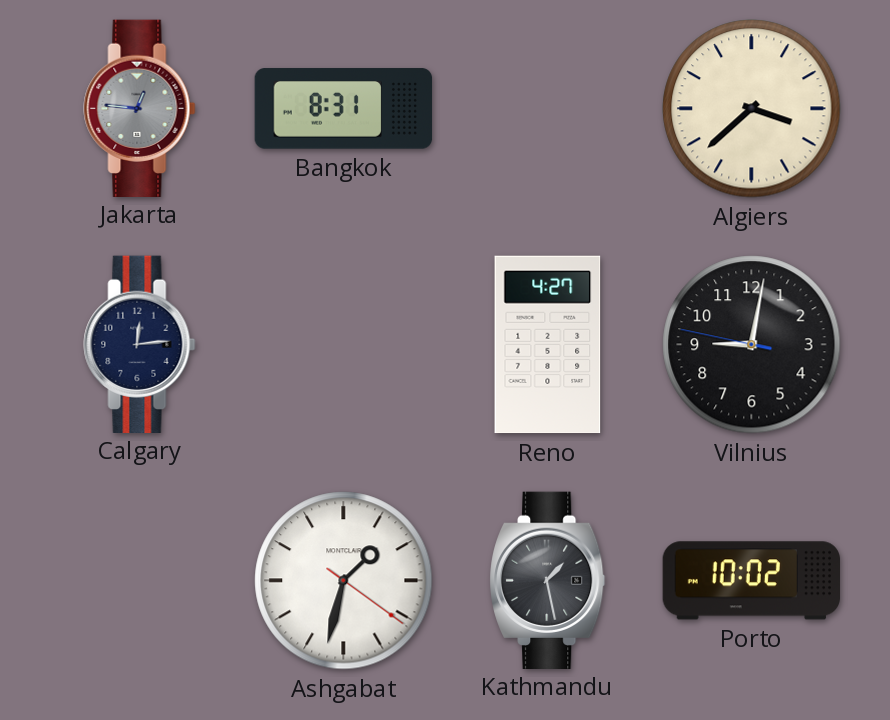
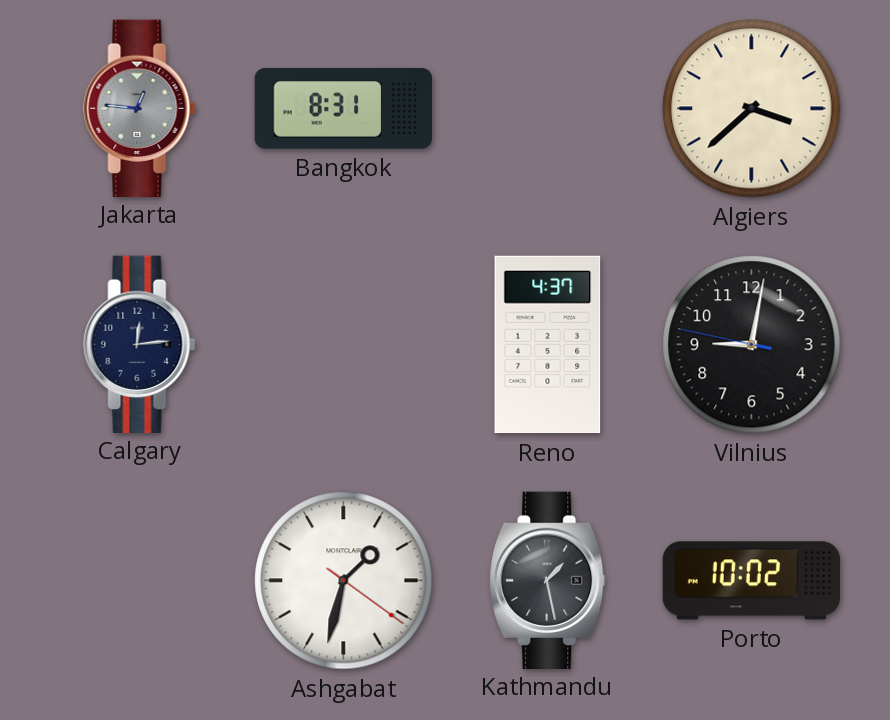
Reno: 4:27 -> 4:37 (548, 345)
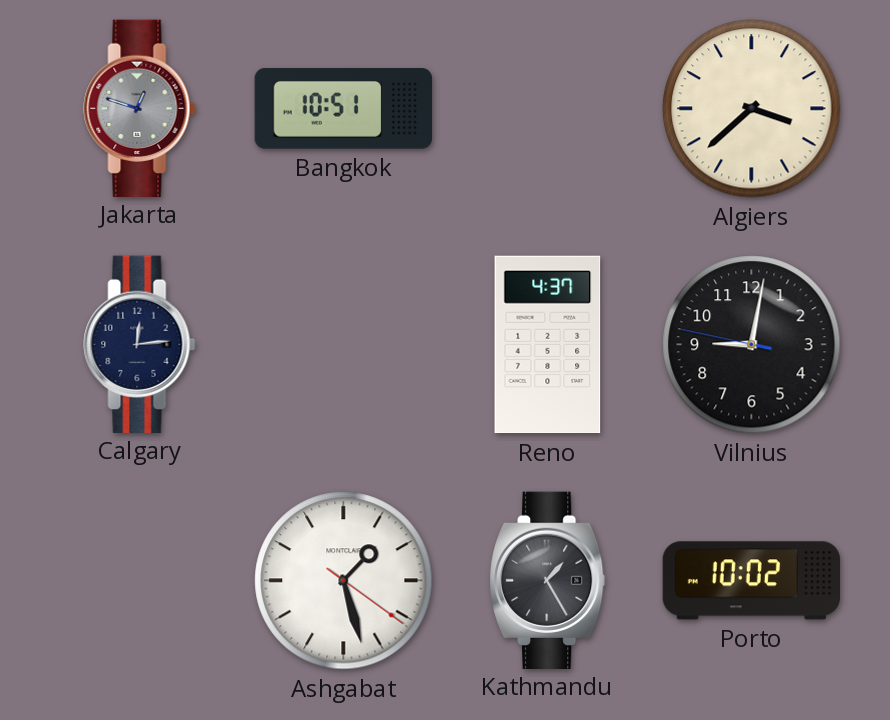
Jakarta: 12:46 -> 12:48 (140, 108)
Bangkok: 8:31 -> 10:51 (344, 109)
Ashgabat: 1:32 -> 1:27 (344, 581)
Kathmandu: 1:28 -> 1:25 (548, 580)
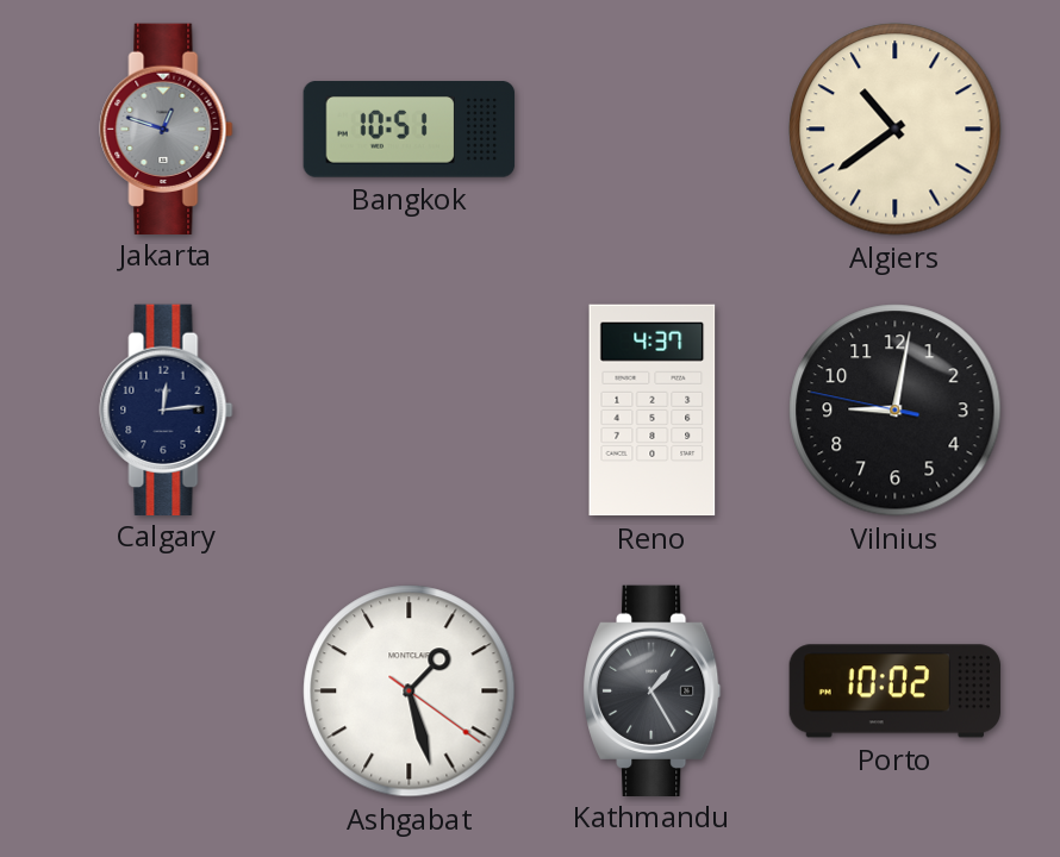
Algiers: 3:38 -> 10:39 (896, 130)
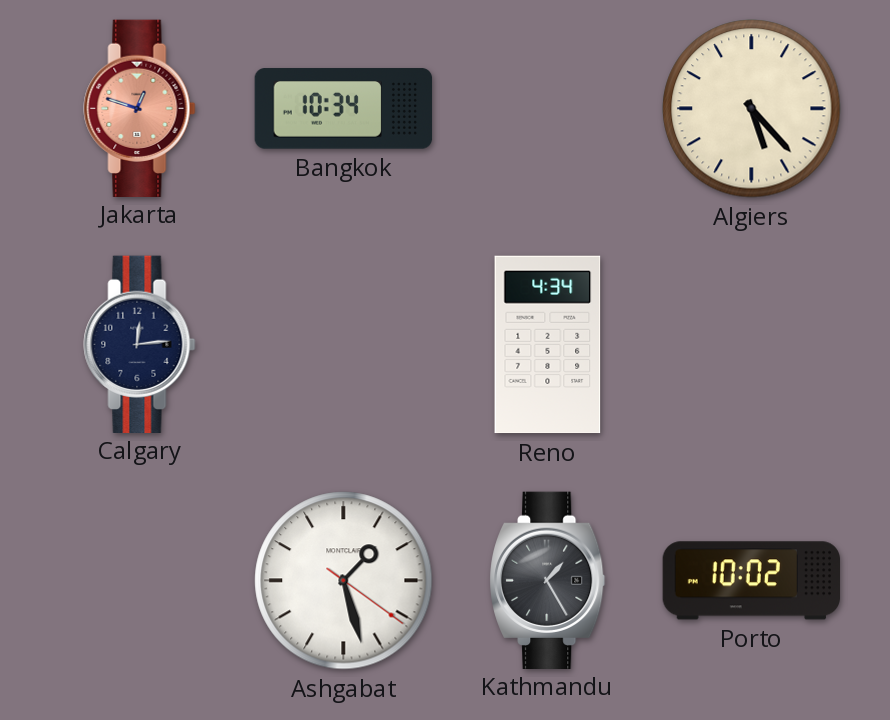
Jakarta dial: grey -> salmon (140, 108)
Bangkok: 10:51 -> 10:34 (344, 109)
Algiers: 10:39 -> 5:23 (752, 109)
Reno: 4:37 -> 4:34 (548, 345)
Vilnius: 9:01 -> none (896, 411)
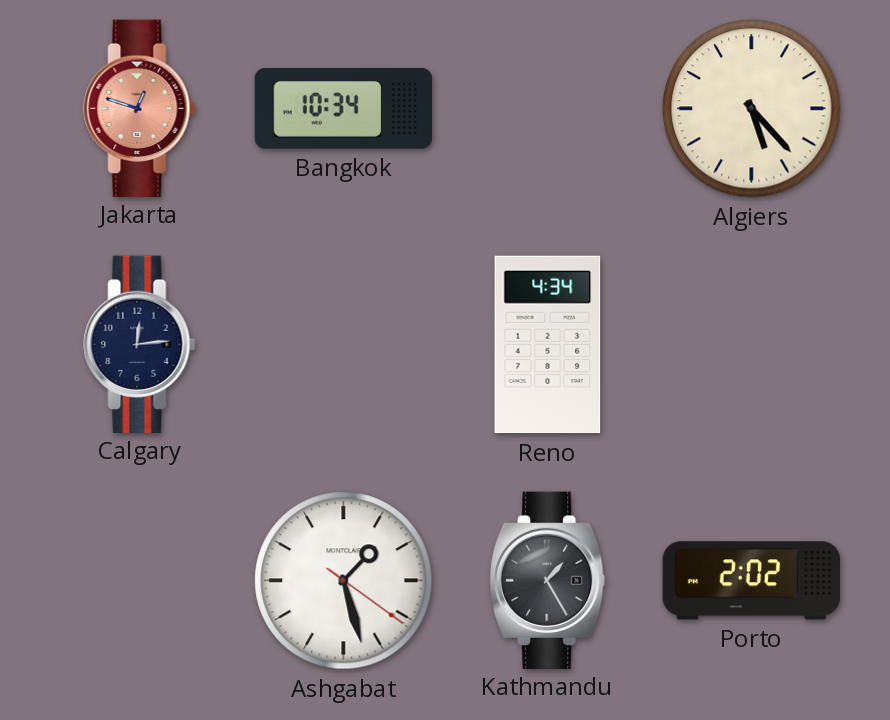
Porto: 10:02 -> 2:02 (752, 581)
